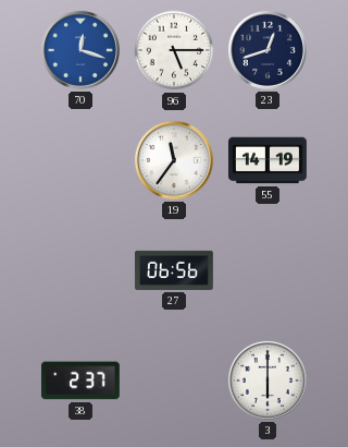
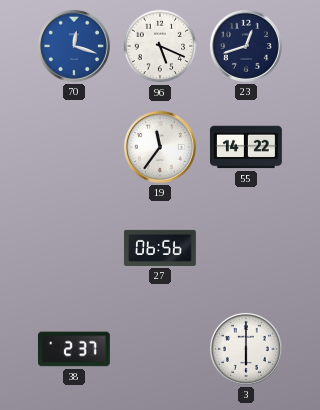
96: 5:15 -> 5:19 (160, 46)
55: 14:19 -> 14:22 (246, 147)
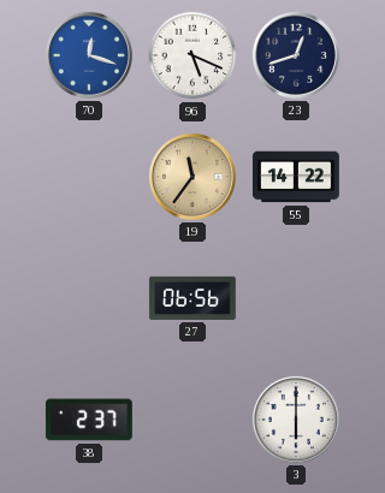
19 dial: white -> champagne (192, 177)
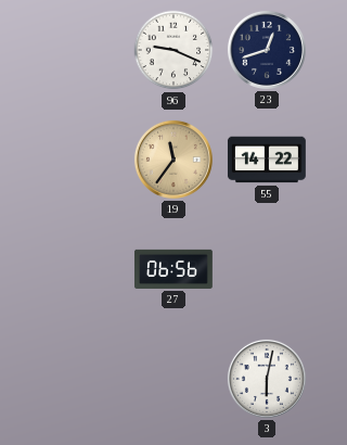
70: 12:18 -> none (89, 55)
96: 5:19 -> 9:19 (173, 50)
38: 2:37 -> none (89, 420)
3: 6:00 -> 6:02 (267, 379)
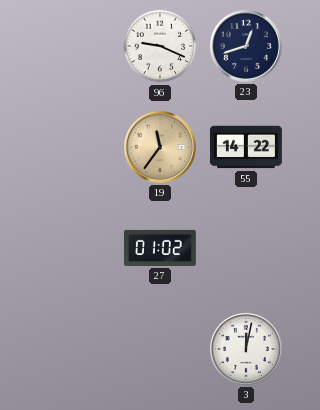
27: 06:56 -> 01:02 (160, 248)
3: 6:02 -> 12:02 (246, 349)
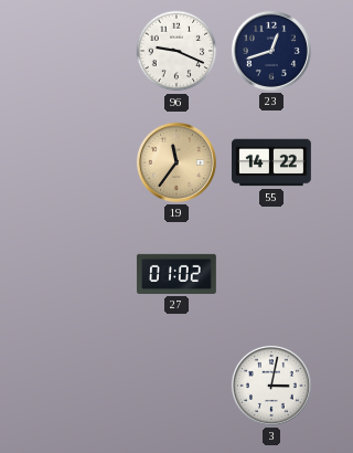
3: 12:02 -> 3:02 (271, 386)
